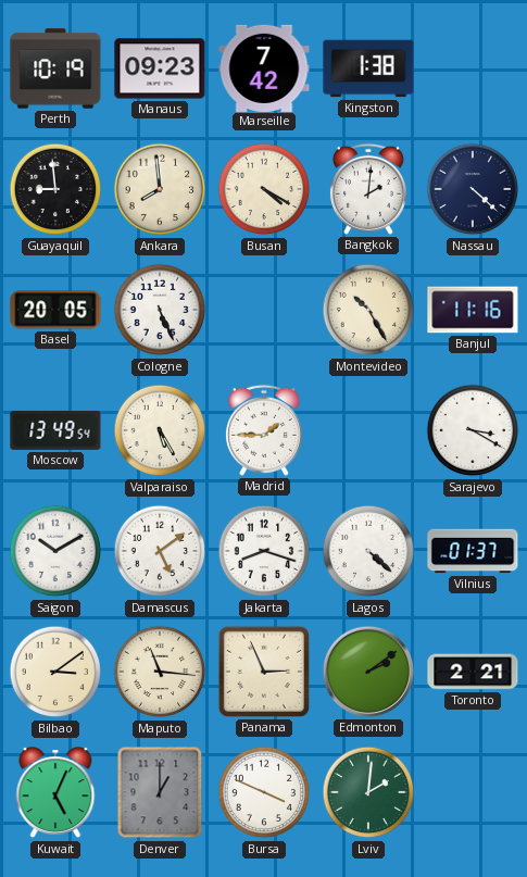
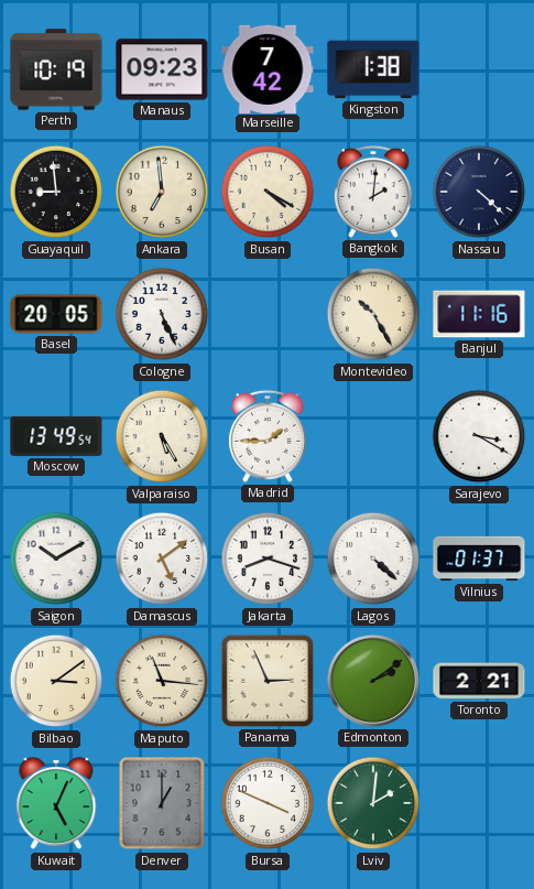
Ankara: 7:59 -> 6:59 (162, 192)
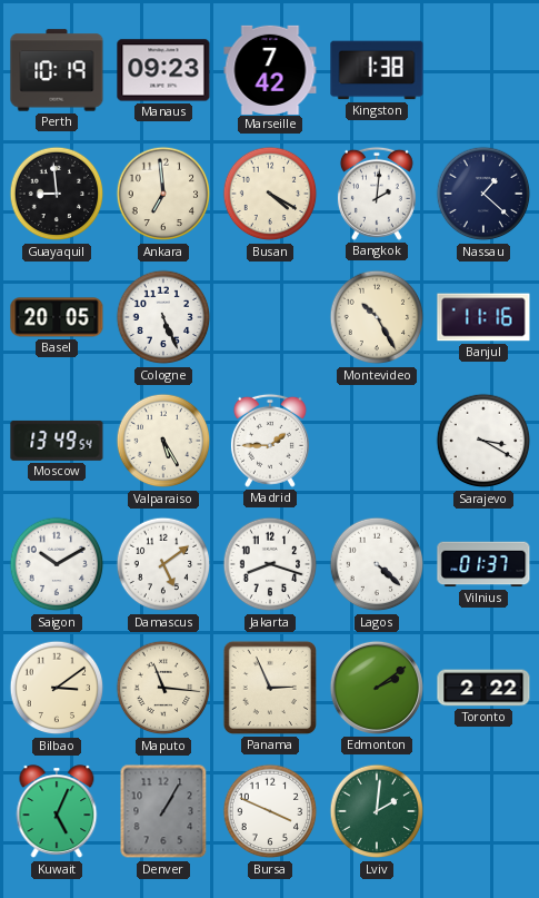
Nassau: 4:22 -> 1:22 (483, 194)
Toronto: 2:21 -> 2:22 (483, 688)
Denver: 1:00 -> 1:05 (163, 811)
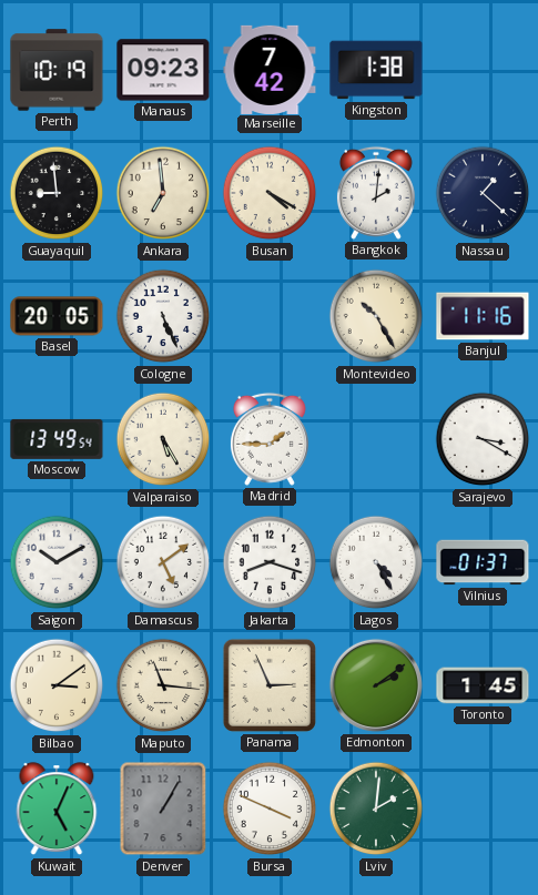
Lagos: 4:22 -> 4:25 (376, 562)
Toronto: 2:22 -> 1:45 (483, 685)
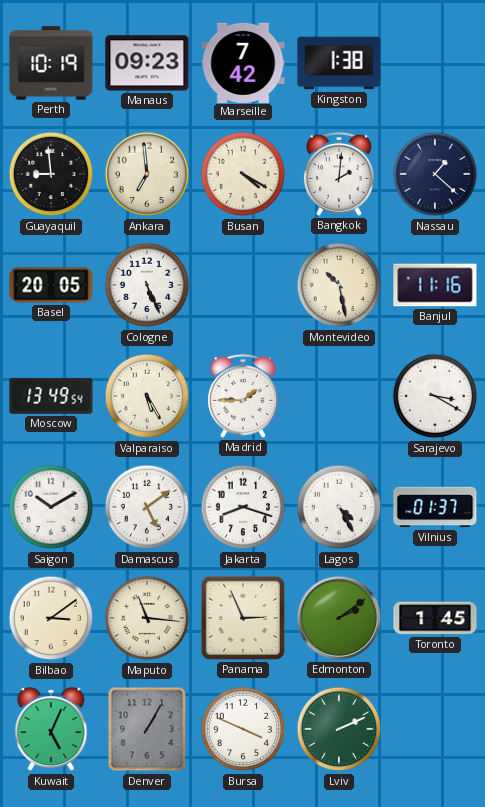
Montevideo: 10:25 -> 10:28 (339, 285)
Lviv: 2:01 -> 2:11 (339, 729)
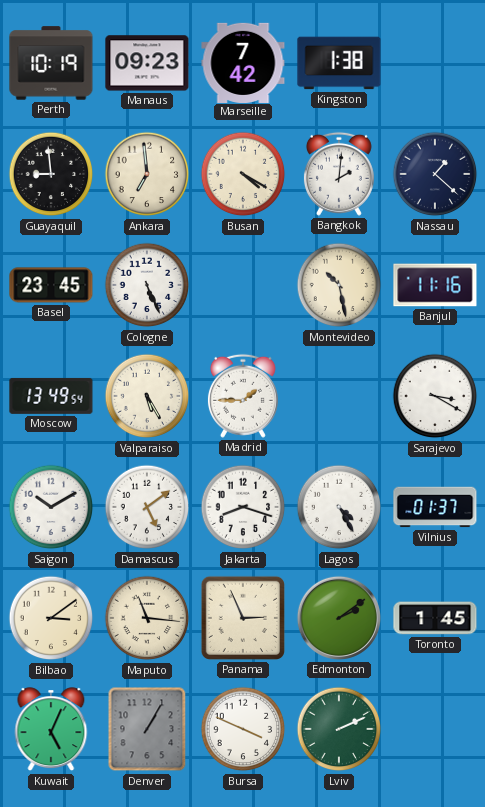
Basel: 20:05 -> 23:45 (51, 285)
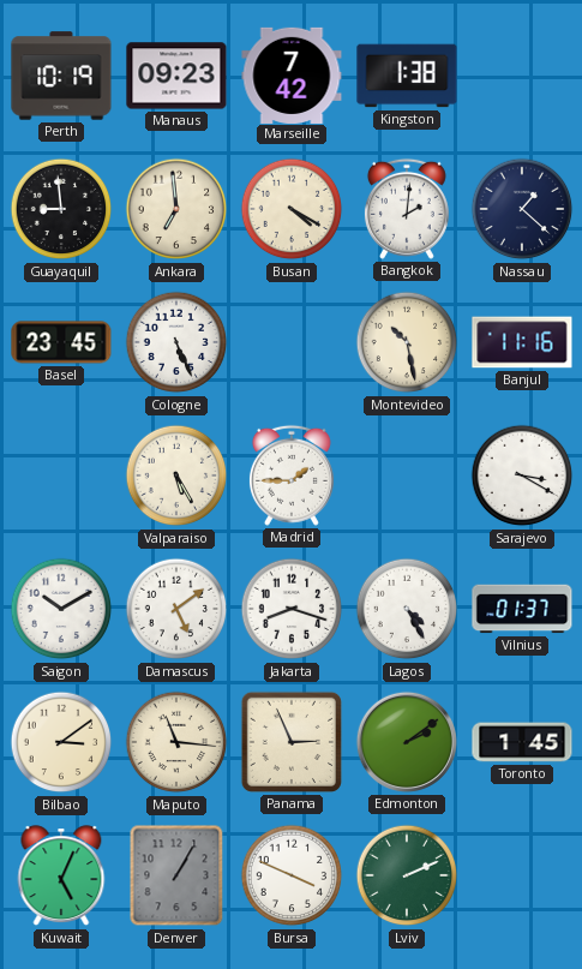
Moscow: 13:49 -> none (51, 396)
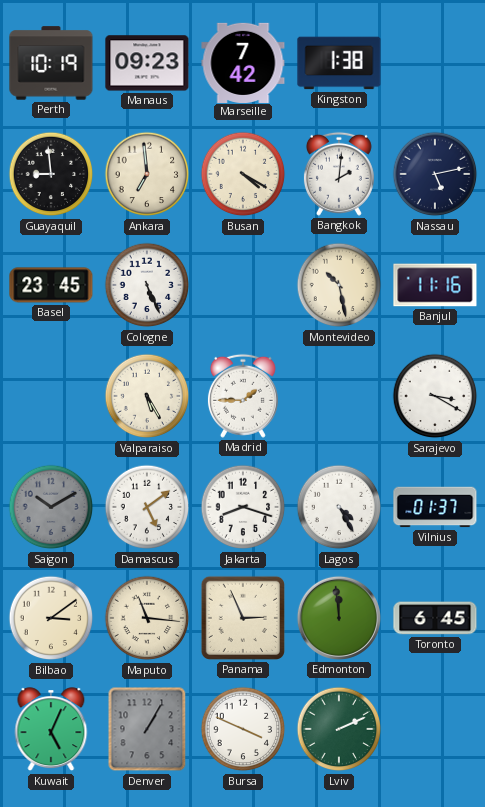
Nassau: 1:22 -> 5:13 (435, 174)
Saigon dial: white -> grey (51, 507)
Edmonton: 2:09 -> 11:59 (339, 618)
Toronto: 1:45 -> 6:45 (435, 618)
